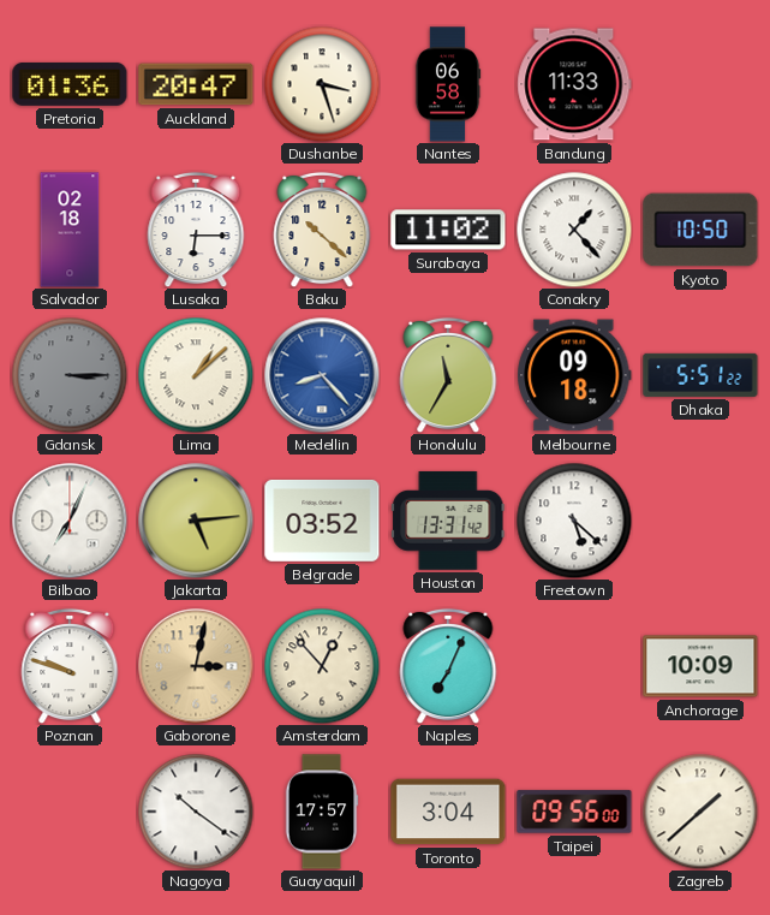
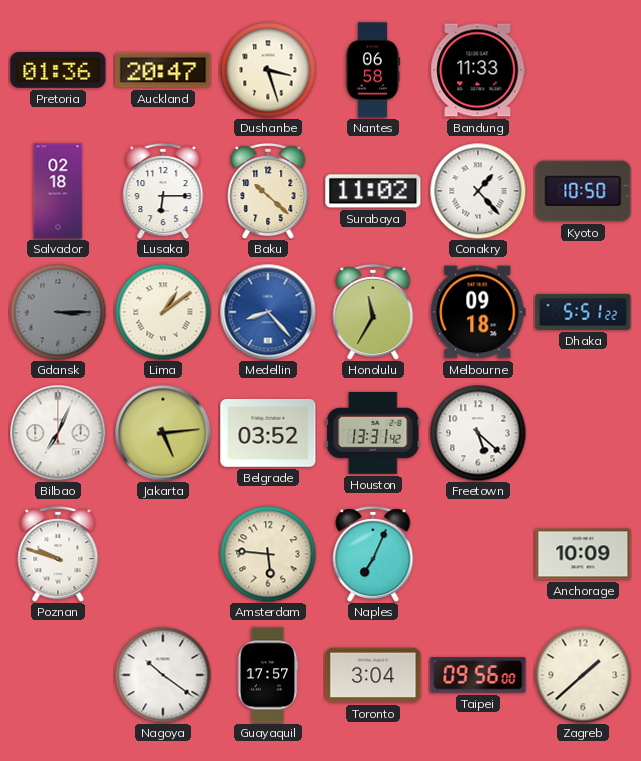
Lima: 1:08 -> 1:09 (163, 312)
Gaborone: 3:02 -> none (196, 666)
Amsterdam: 12:53 -> 5:46 (268, 554)
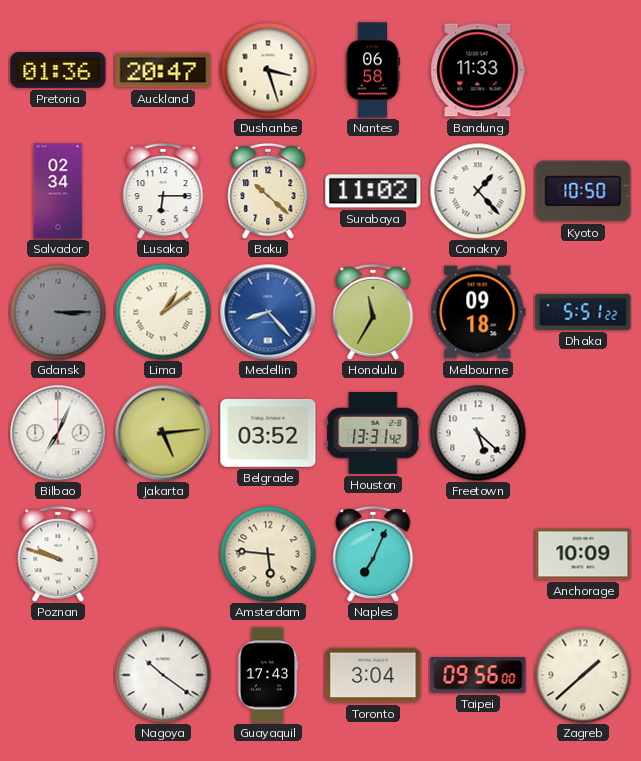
Salvador: 02:18 -> 02:34 (58, 191)
Guayaquil: 17:57 -> 17:43 (268, 675)
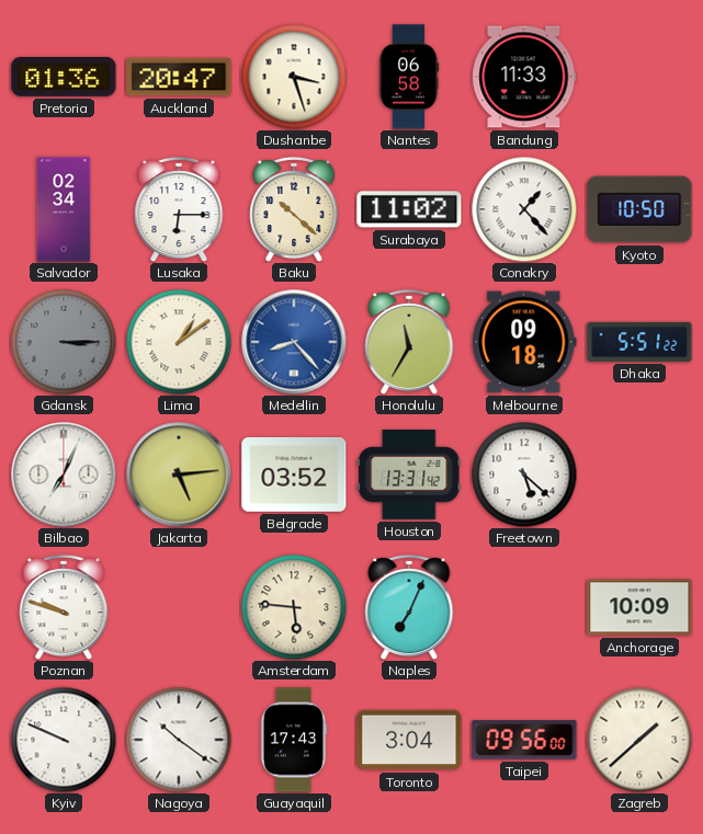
Kyiv: none -> 9:49 (64, 740)
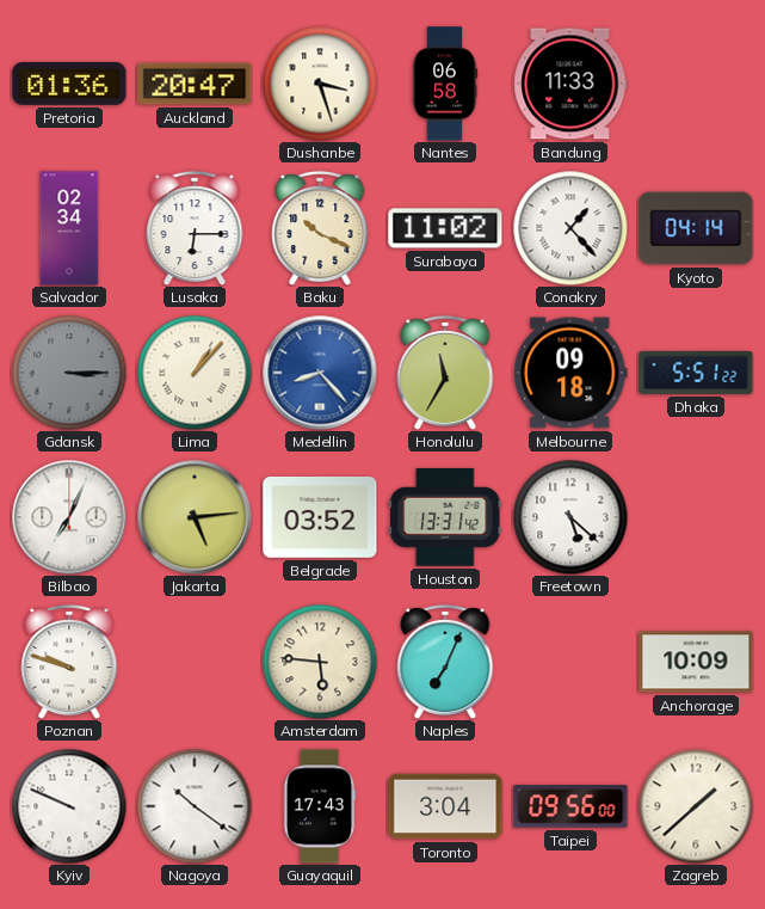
Baku: 10:22 -> 10:19 (320, 228)
Kyoto: 10:50 -> 04:14 (696, 228)
Lima: 1:09 -> 1:07 (195, 373)
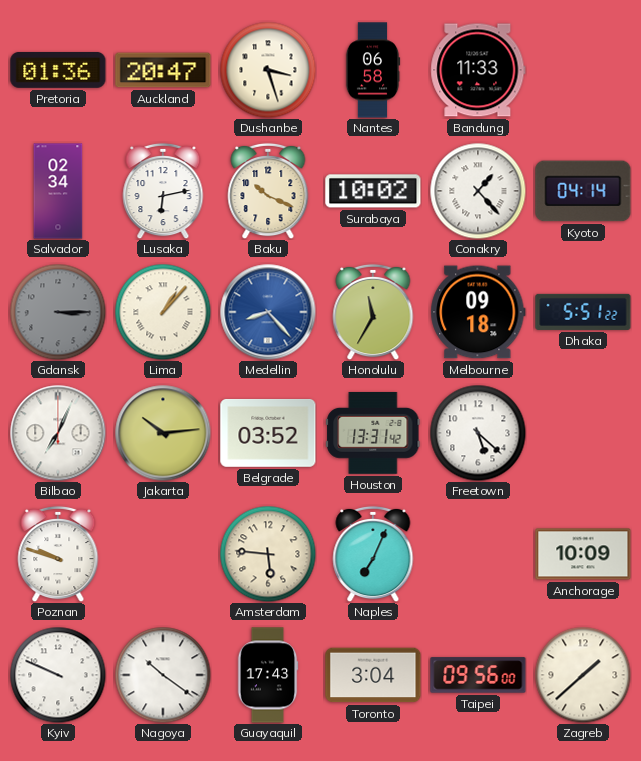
Lusaka: 6:15 -> 6:13 (163, 191)
Surabaya: 11:02 -> 10:02 (373, 191)
Jakarta: 5:14 -> 10:14 (163, 433)
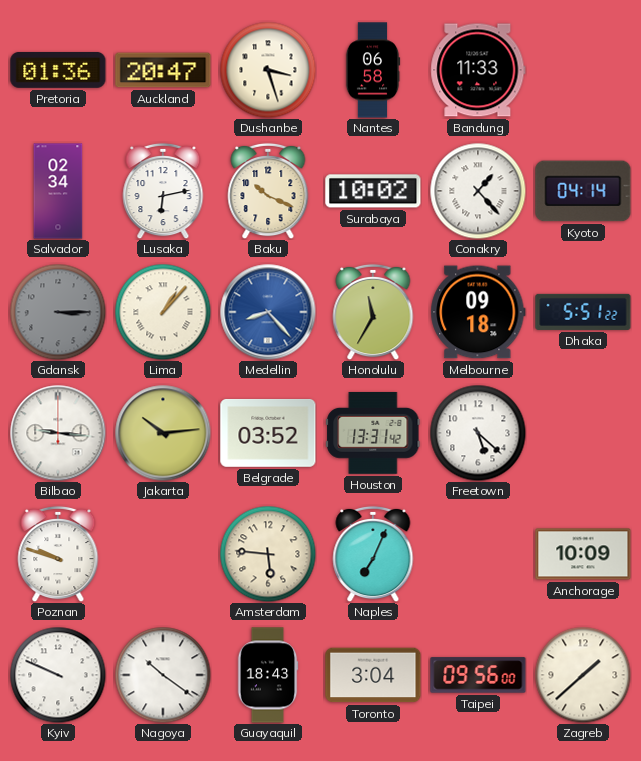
Bilbao: 7:04 -> 9:16 (58, 433)
Guayaquil: 17:43 -> 18:43 (268, 675)
